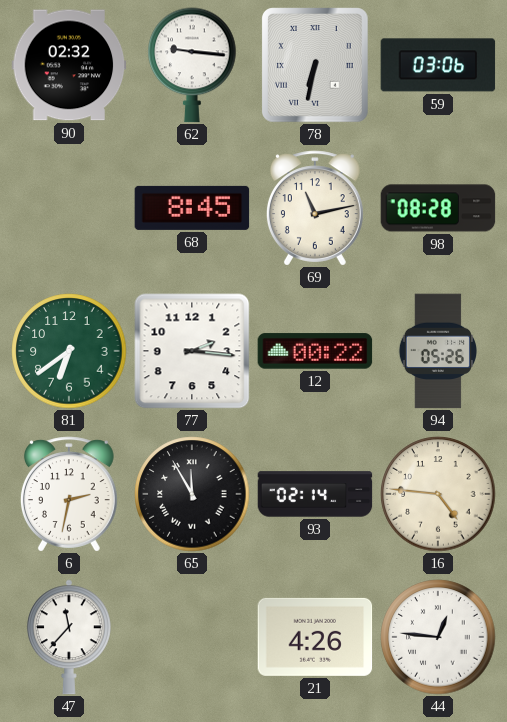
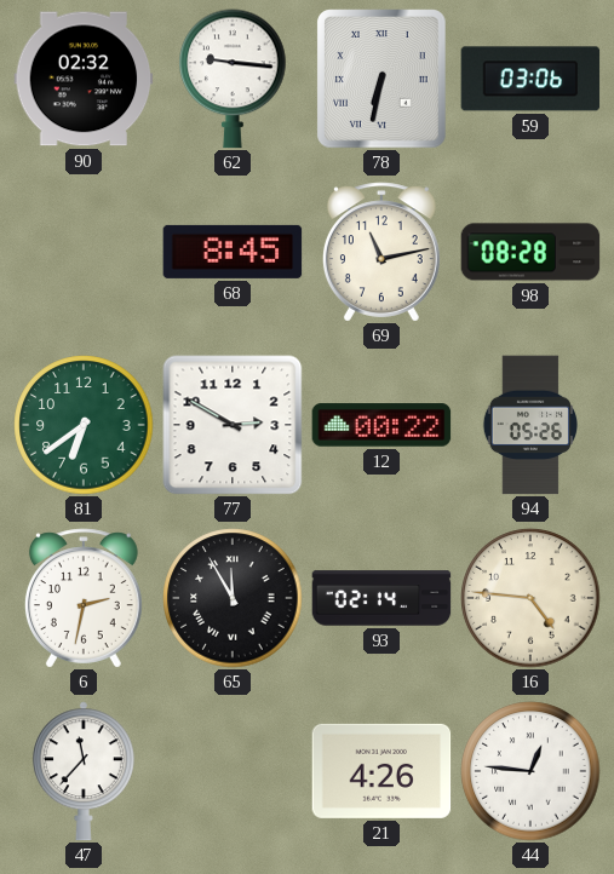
77: 2:16 -> 2:50 (233, 425)
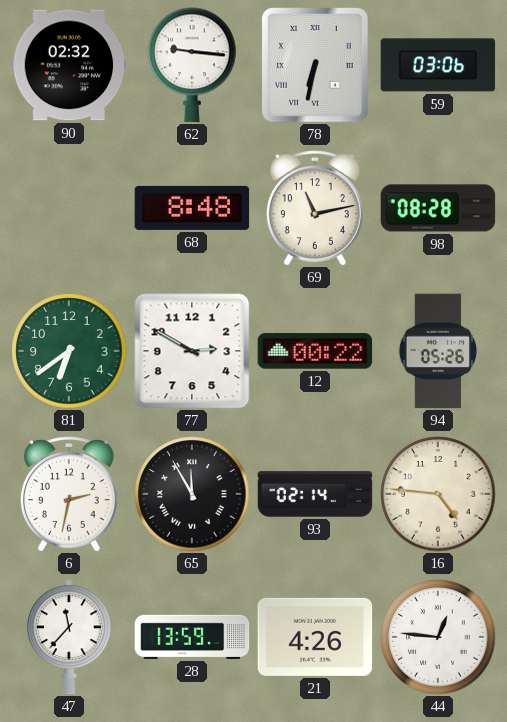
68: 8:45 -> 8:48 (192, 208)
28: none -> 13:59 (192, 637)
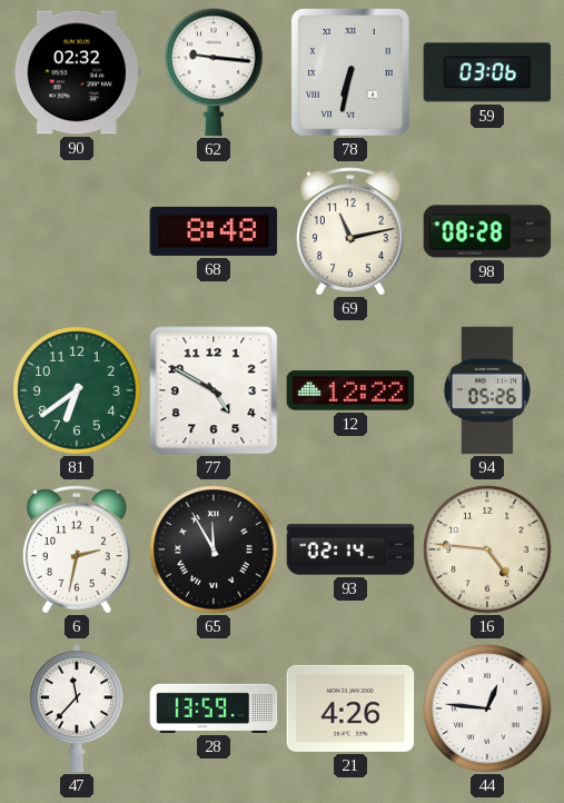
77: 2:50 -> 4:50 (214, 390)
12: 00:22 -> 12:22 (350, 390)
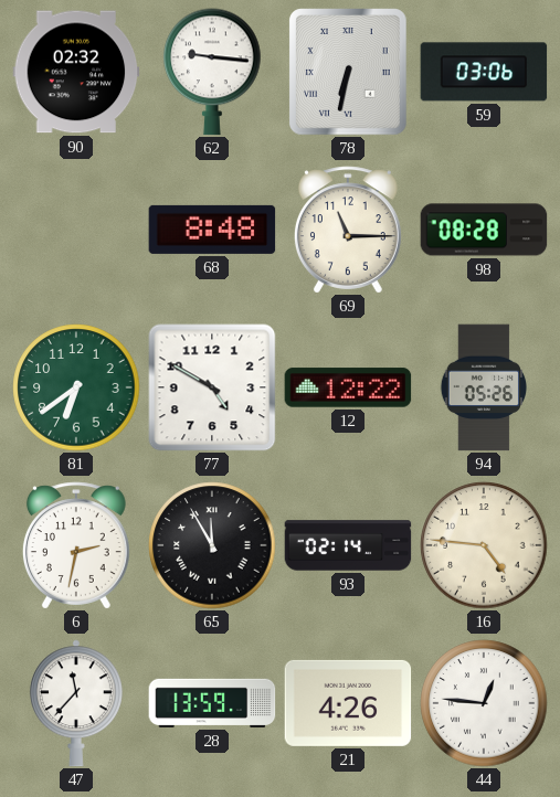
69: 11:13 -> 11:15 (348, 230)
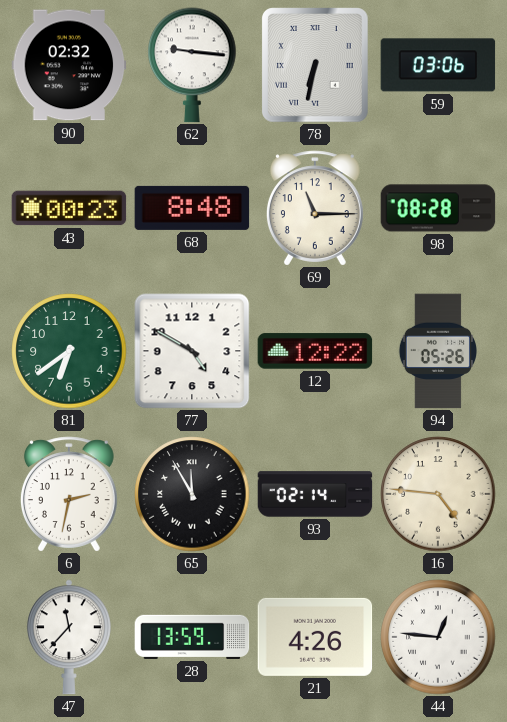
43: none -> 00:23 (69, 208)
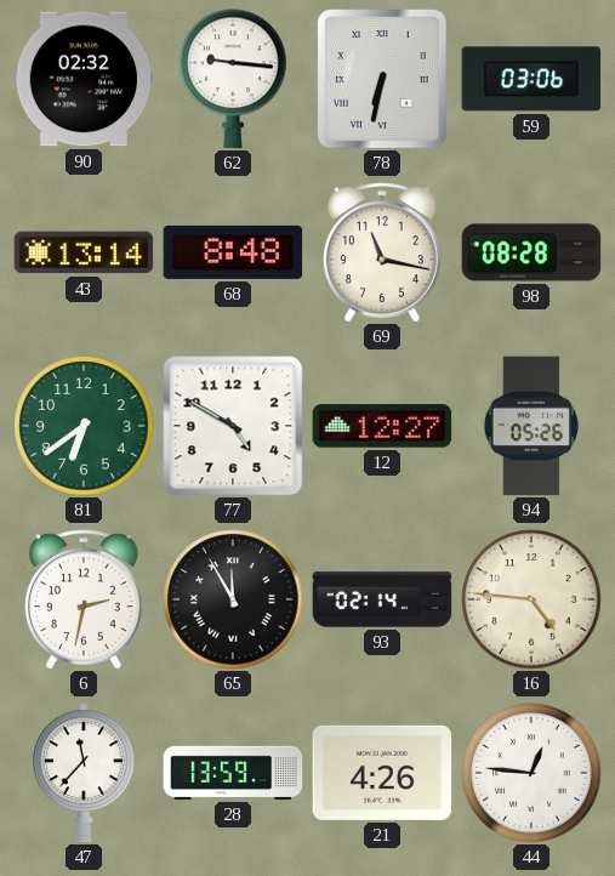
43: 00:23 -> 13:14 (84, 252)
69: 11:15 -> 11:17 (382, 252)
12: 12:22 -> 12:27 (382, 426)
